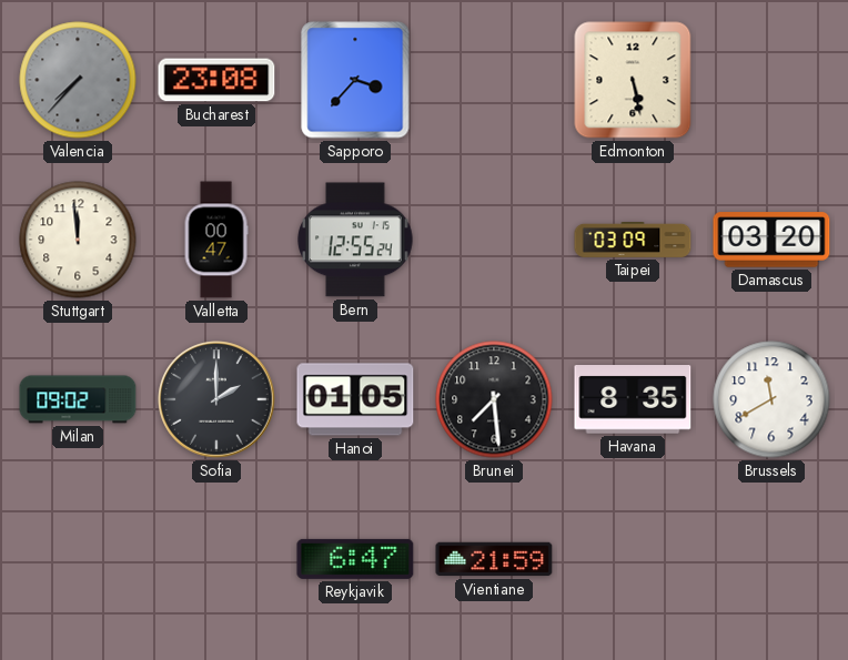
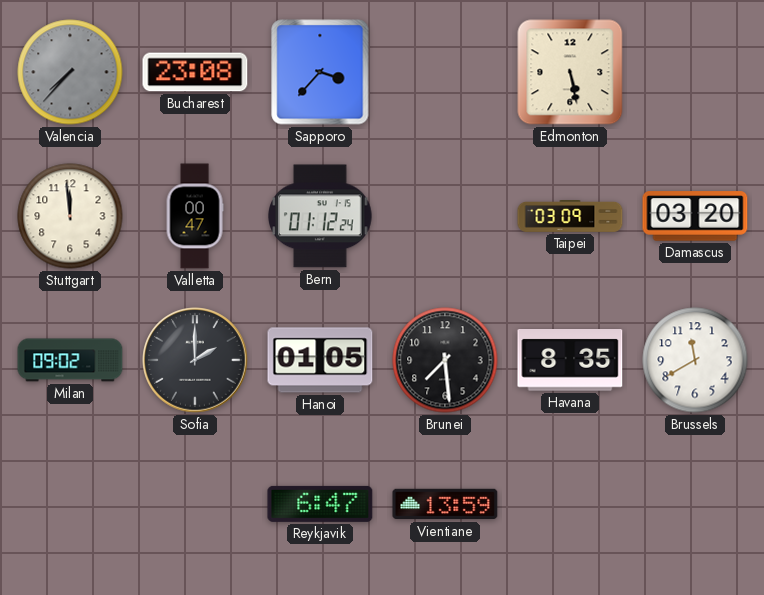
Bern: 12:55 -> 01:12 (321, 216)
Vientiane: 21:59 -> 13:59 (445, 504)
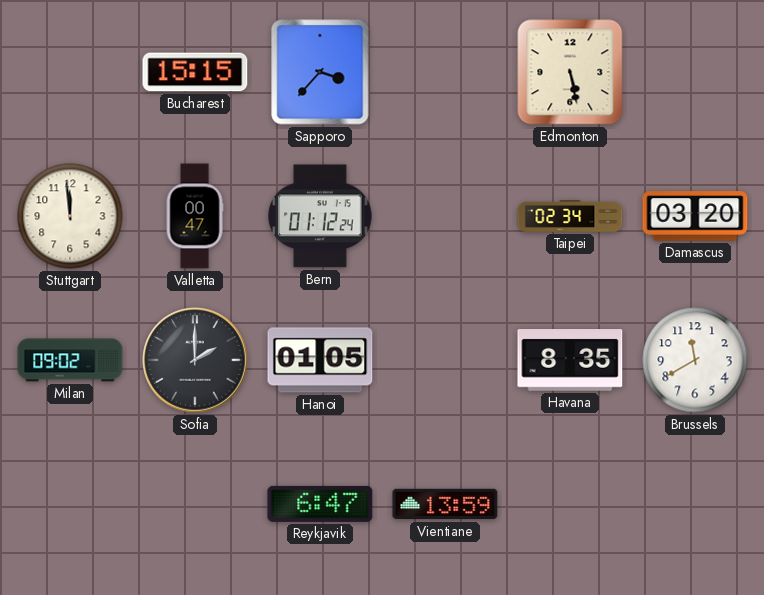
Valencia: 7:37 -> none (70, 72)
Bucharest: 23:08 -> 15:15 (195, 72)
Taipei: 03:09 -> 02:34 (570, 217)
Brunei: 7:29 -> none (445, 360)
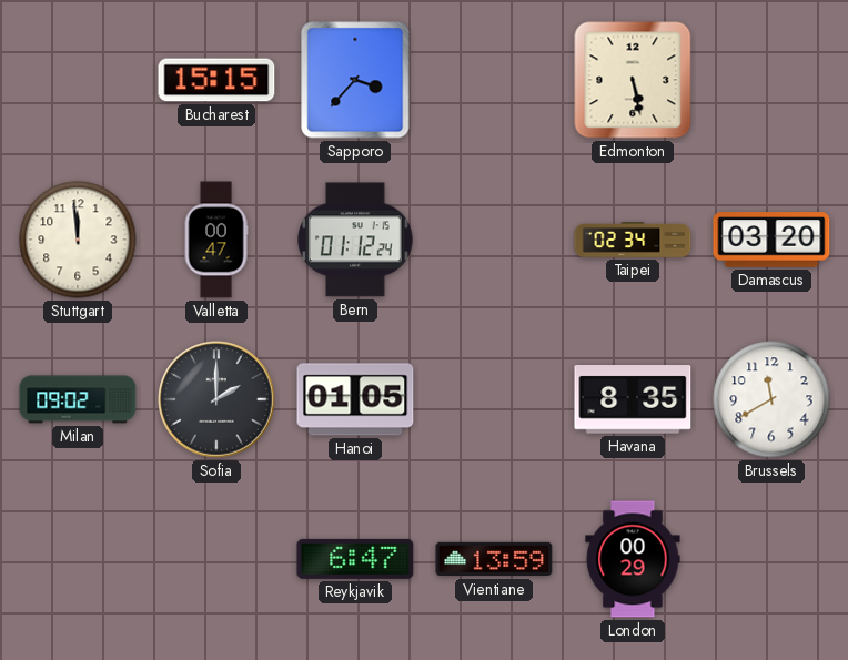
London: none -> 00:29 (633, 559)
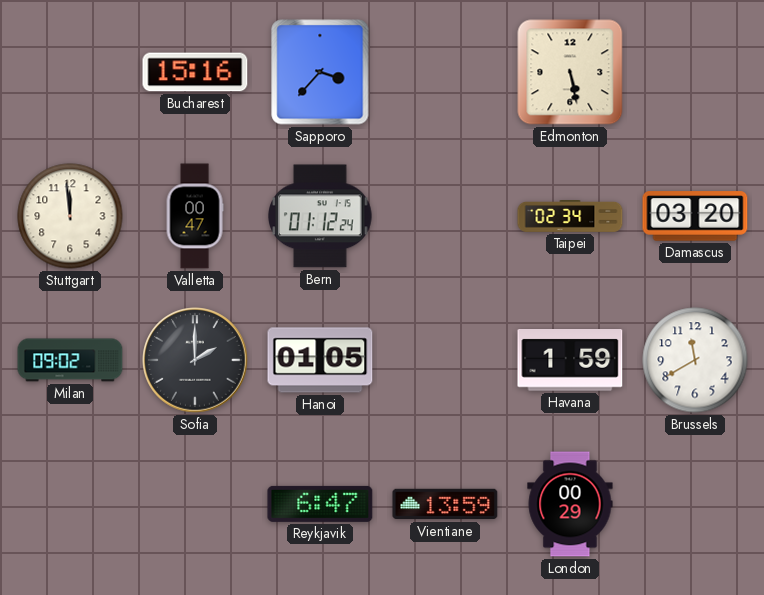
Bucharest: 15:15 -> 15:16 (195, 72)
Havana: 8:35 -> 1:59 (570, 361)
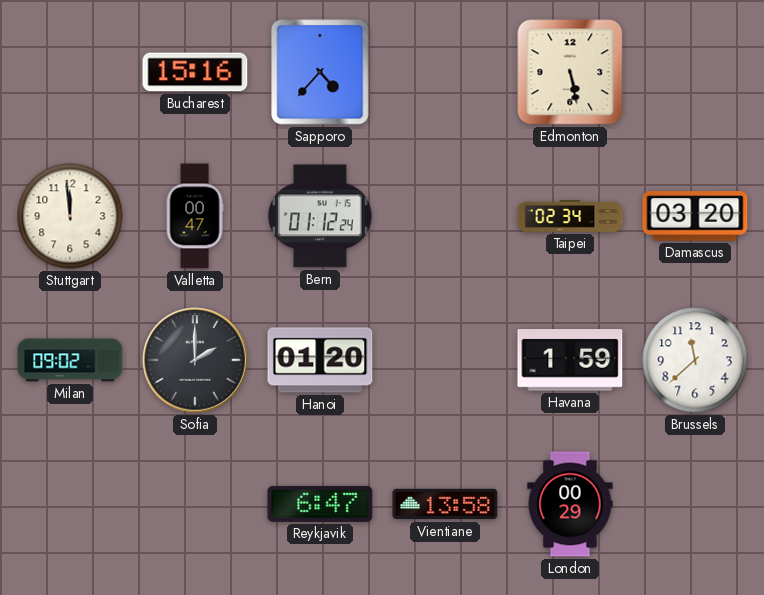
Sapporo: 3:37 -> 4:37 (320, 72)
Hanoi: 01:05 -> 01:20 (320, 360)
Brussels: 11:40 -> 11:38 (695, 360)
Vientiane: 13:59 -> 13:58 (445, 504)
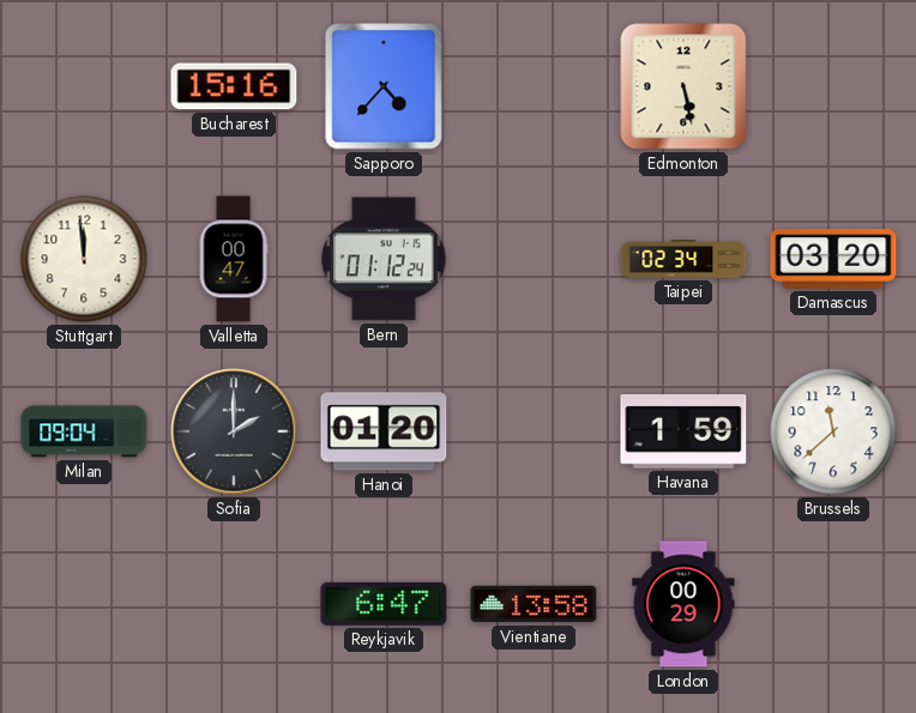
Milan: 09:02 -> 09:04 (84, 431)
